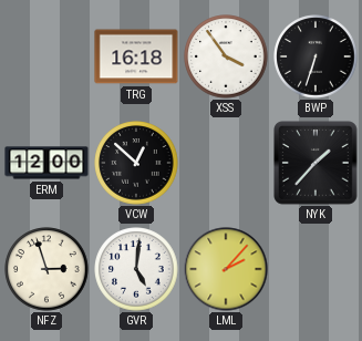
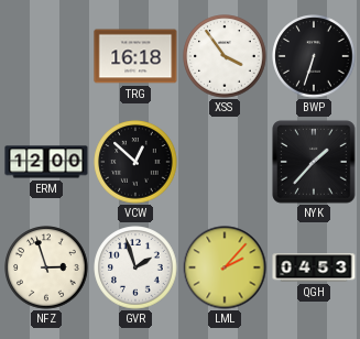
GVR: 5:01 -> 1:57 (135, 267)
QGH: none -> 04:53 (314, 267)
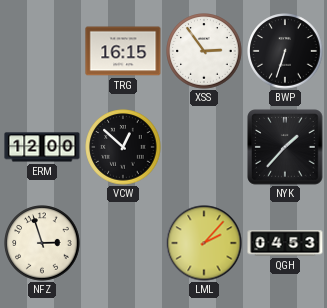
TRG: 16:18 -> 16:15 (123, 51)
XSS: 3:54 -> 2:54 (204, 51)
GVR: 1:57 -> none (135, 267)
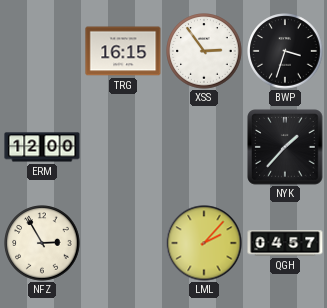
BWP: 6:33 -> 3:33 (285, 51)
VCW: 12:52 -> none (123, 147)
NFZ: 2:57 -> 2:55 (42, 243)
QGH: 04:53 -> 04:57 (285, 243)
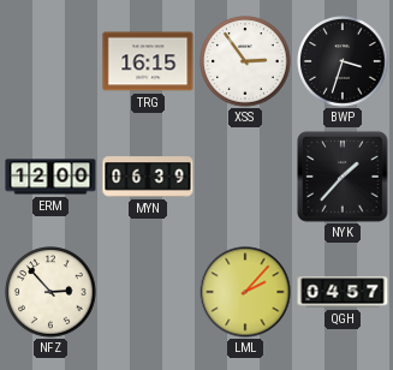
MYN: none -> 06:39 (148, 177)
NFZ: 2:55 -> 2:53 (50, 292)
